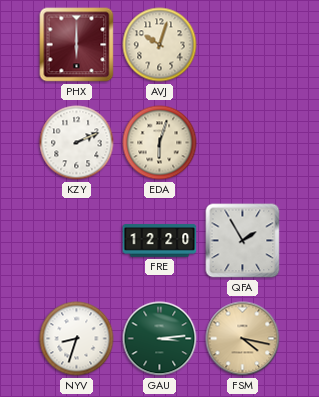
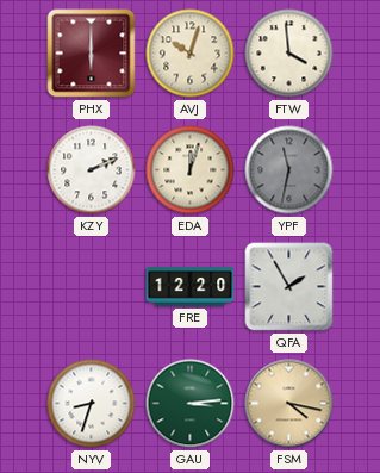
FTW: none -> 3:59 (289, 54)
EDA: 6:03 -> 12:03 (191, 170)
YPF: none -> 11:32 (289, 170)
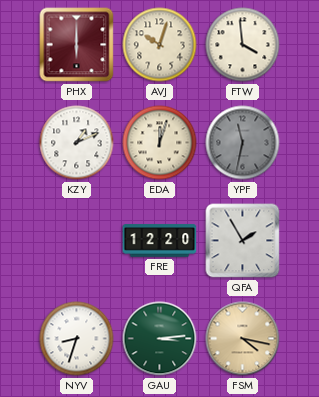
KZY: 2:11 -> 1:11 (77, 143)
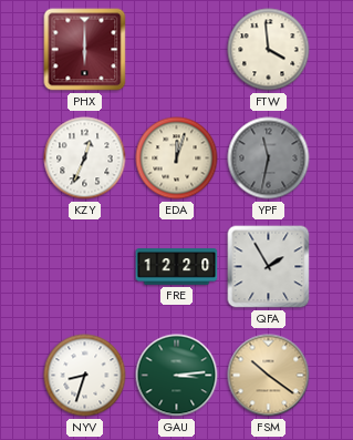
AVJ: 10:03 -> none (160, 45)
KZY: 1:11 -> 12:34 (85, 158)
FSM: 4:17 -> 10:21 (269, 376)
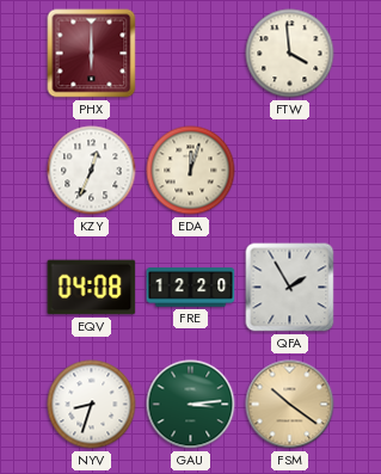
YPF: 11:32 -> none (269, 158)
EQV: none -> 04:08 (92, 288)
